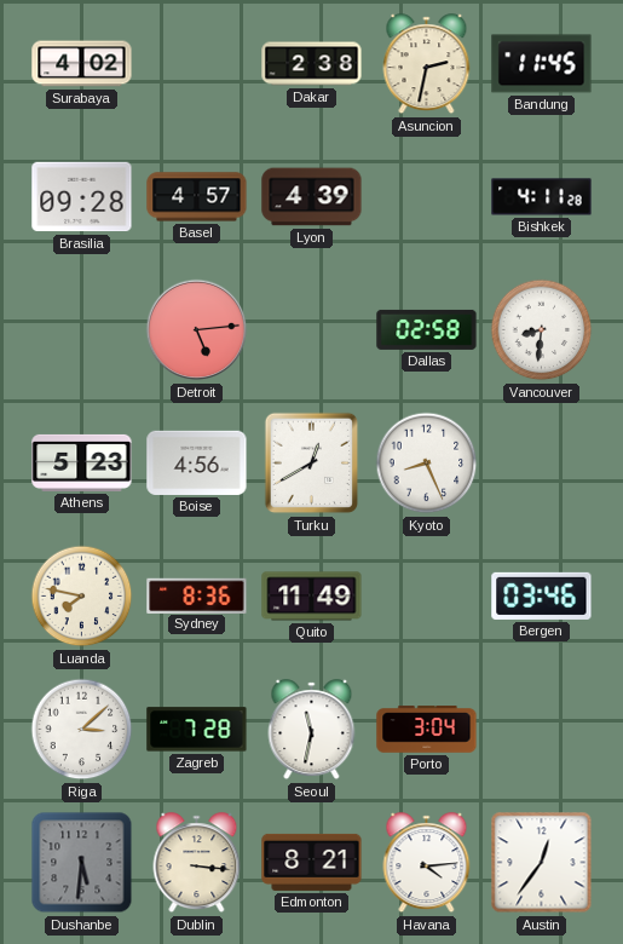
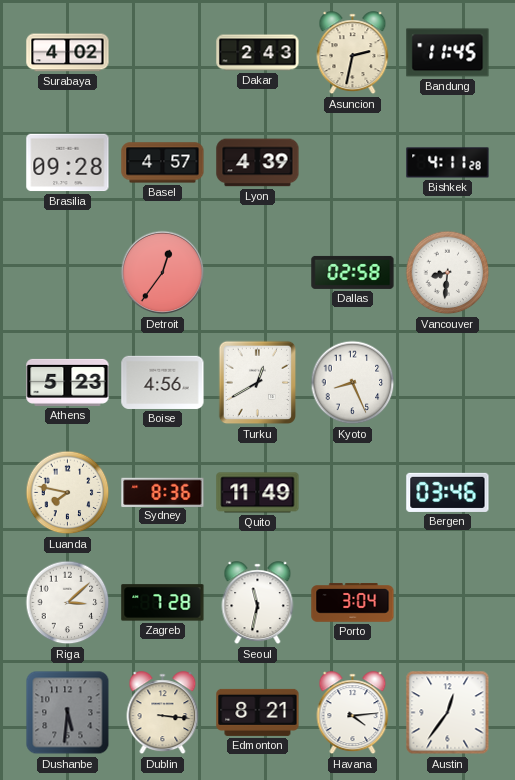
Dakar: 2:38 -> 2:43 (258, 53)
Detroit: 5:14 -> 12:36 (163, 273)
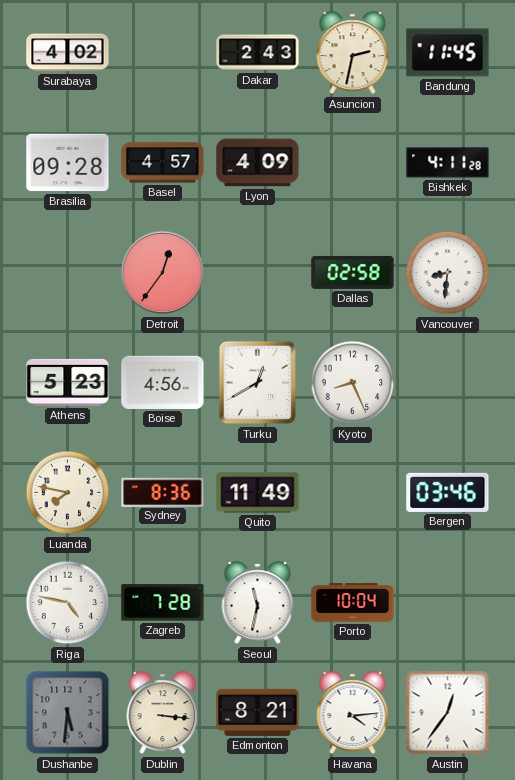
Lyon: 4:39 -> 4:09 (258, 163)
Riga: 3:08 -> 4:47 (68, 603)
Porto: 3:04 -> 10:04 (353, 603)
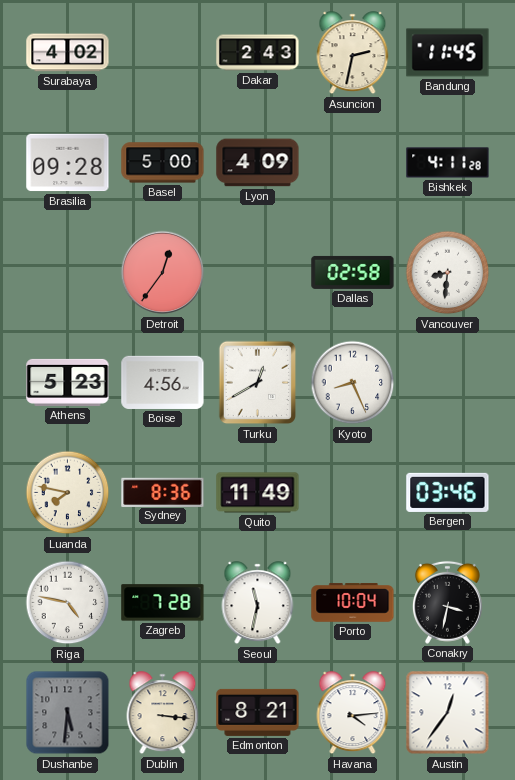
Basel: 4:57 -> 5:00 (163, 163)
Conakry: none -> 3:32 (447, 602)
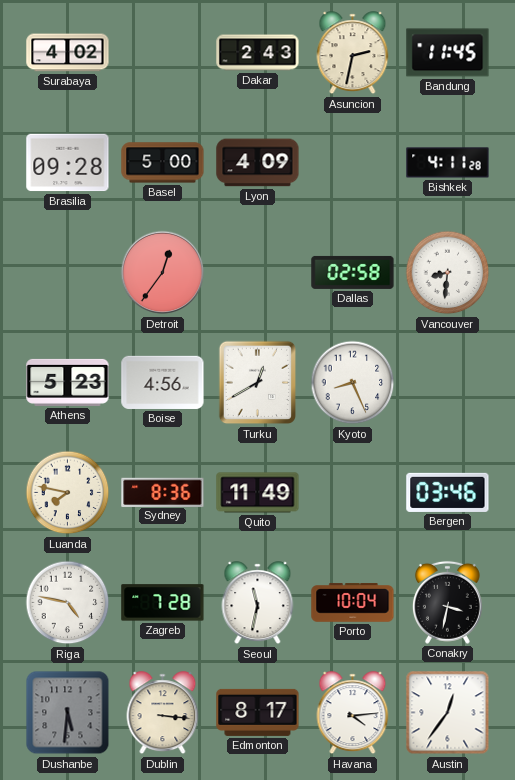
Edmonton: 8:21 -> 8:17 (258, 712)
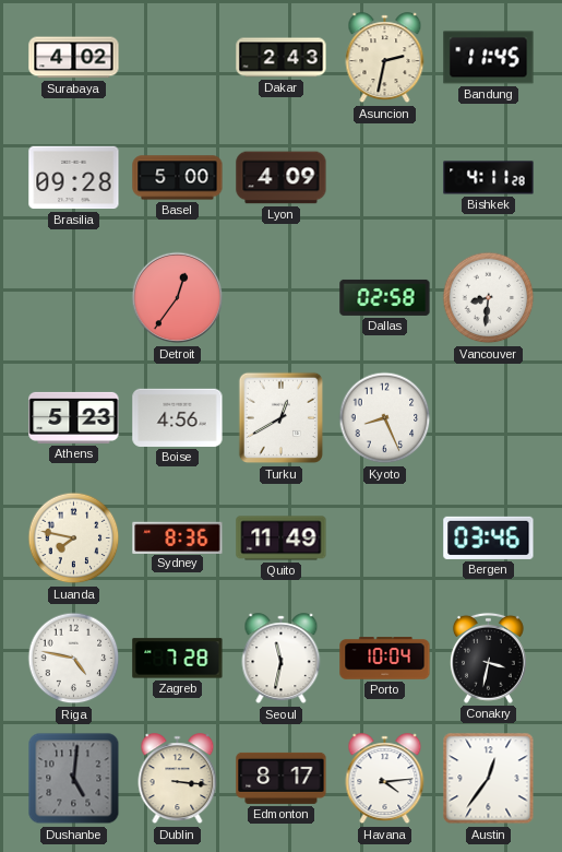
Dushanbe: 5:31 -> 5:01 (74, 779)
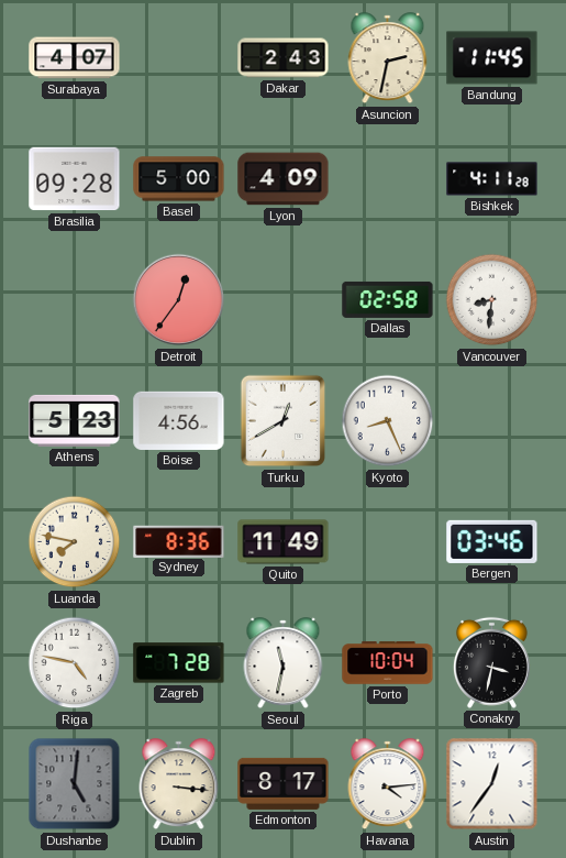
Surabaya: 4:02 -> 4:07 (75, 58)
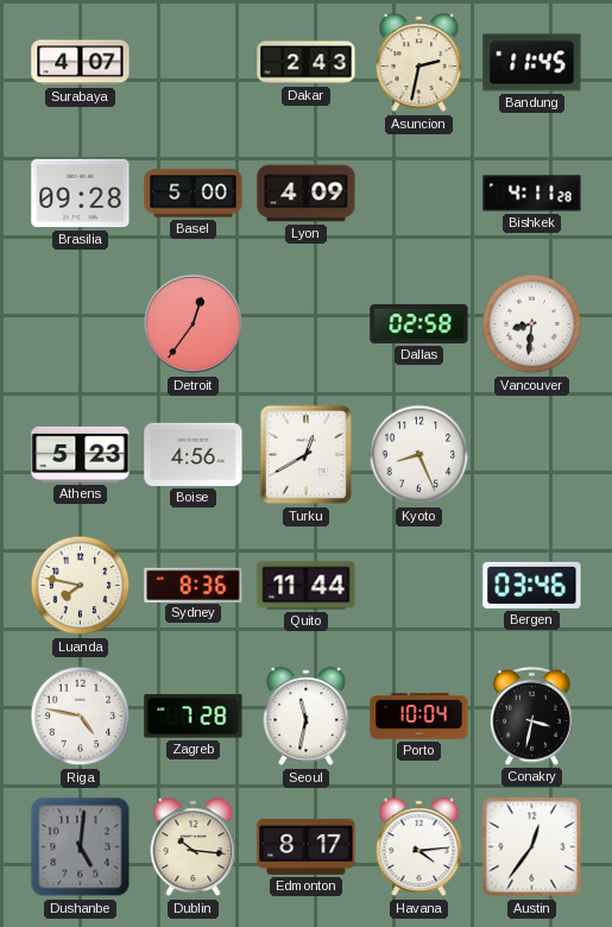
Quito: 11:49 -> 11:44 (307, 586)
Dublin: 3:16 -> 10:16 (194, 847)
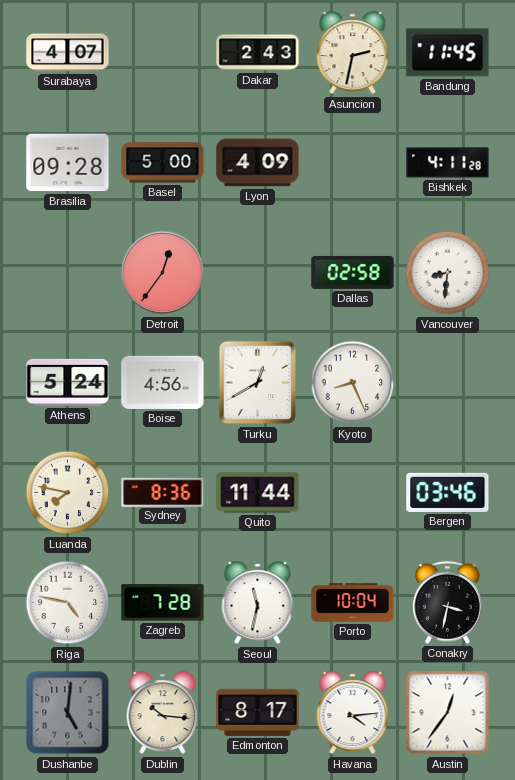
Athens: 5:23 -> 5:24 (68, 382)
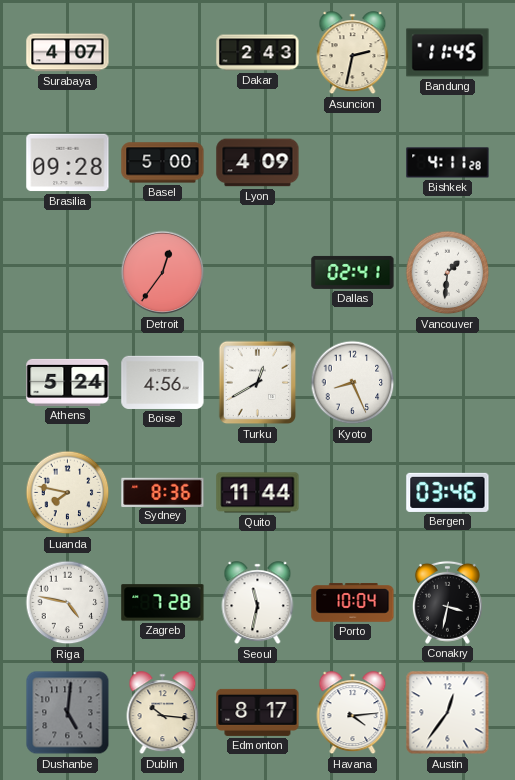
Dallas: 02:58 -> 02:41 (353, 272)
Vancouver: 8:31 -> 1:31 (448, 273)
